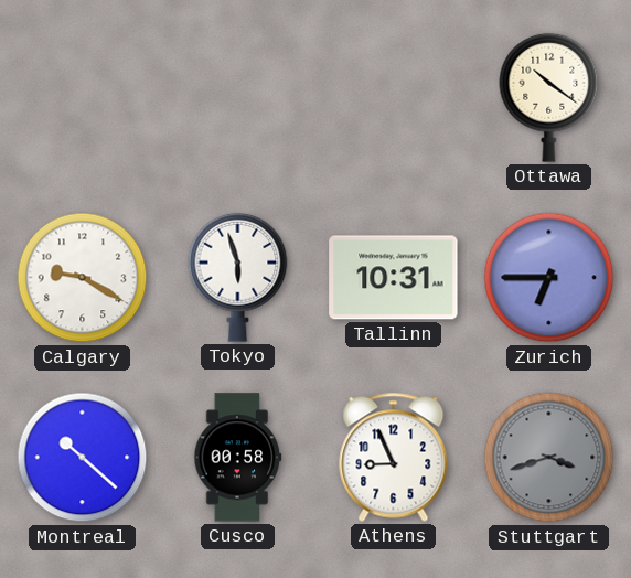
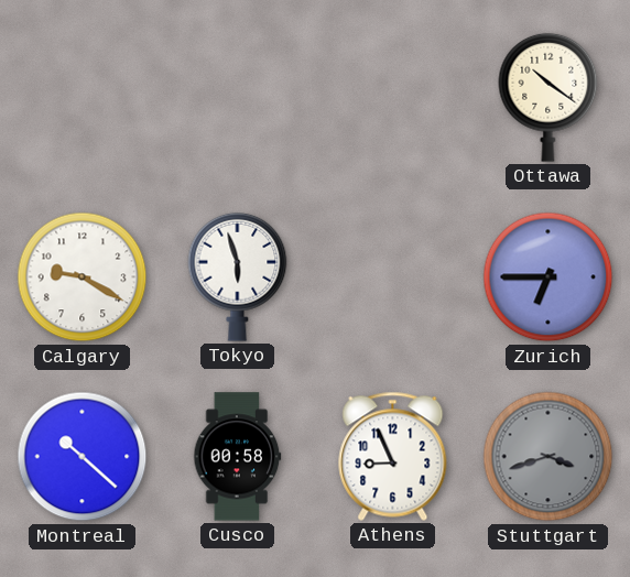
Tallinn: 10:31 -> none (394, 278)
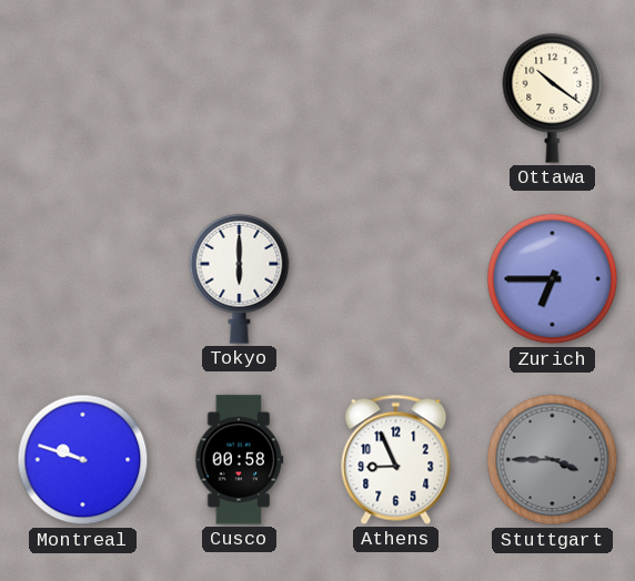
Calgary: 9:20 -> none (83, 277)
Tokyo: 5:57 -> 6:00 (240, 278)
Montreal: 10:22 -> 9:48 (83, 460)
Stuttgart: 3:42 -> 3:45 (553, 460)
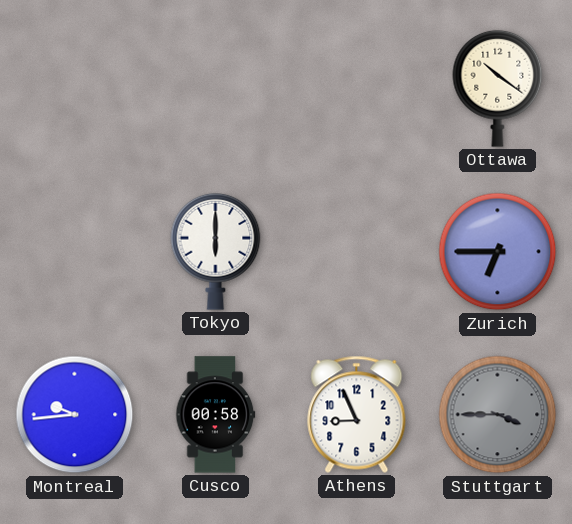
Montreal: 9:48 -> 9:44 (75, 415)
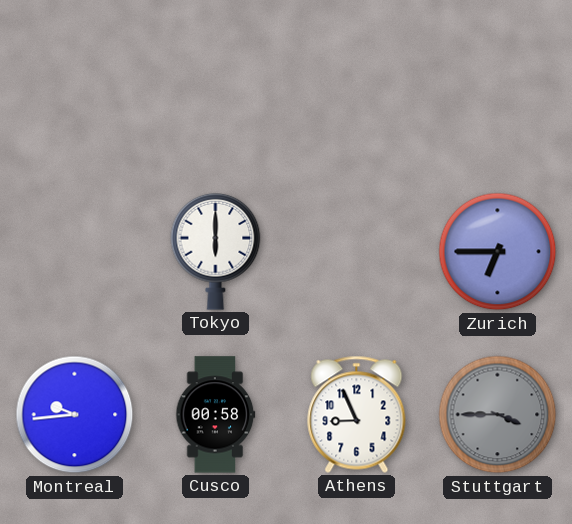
Ottawa: 10:21 -> none (498, 88)
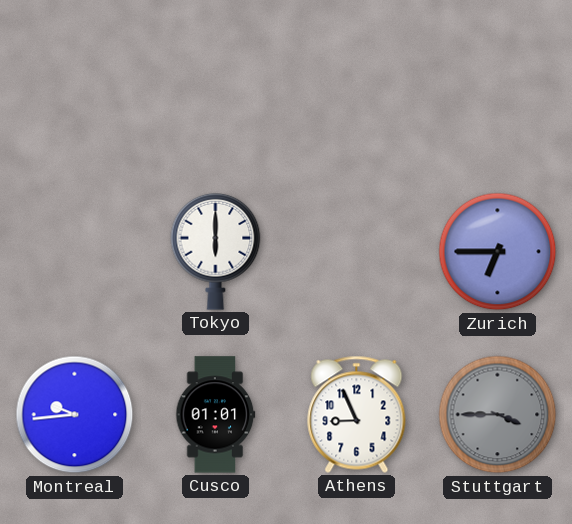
Cusco: 00:58 -> 01:01 (216, 415)
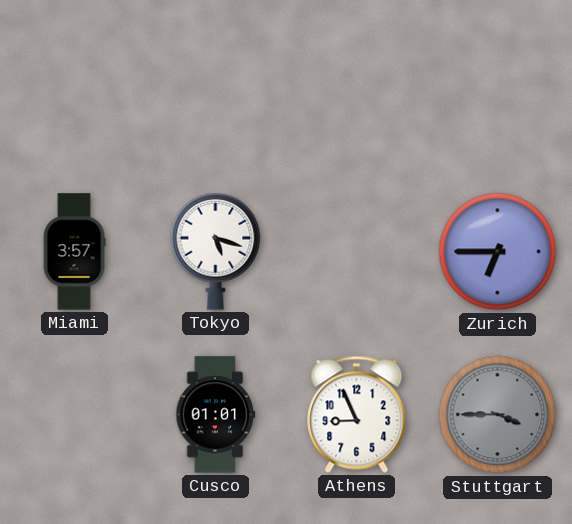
Miami: none -> 3:57 (74, 252)
Tokyo: 6:00 -> 5:18 (216, 251)
Montreal: 9:44 -> none (75, 415)
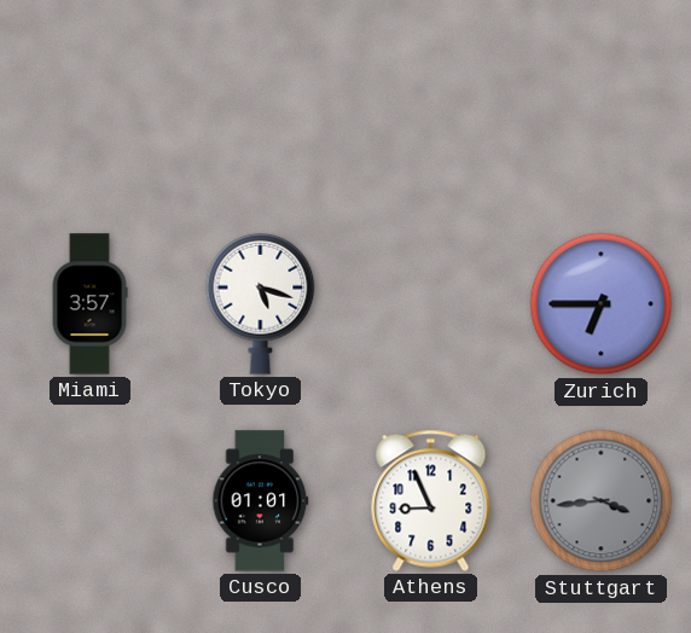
Stuttgart: 3:45 -> 3:44 (602, 501)
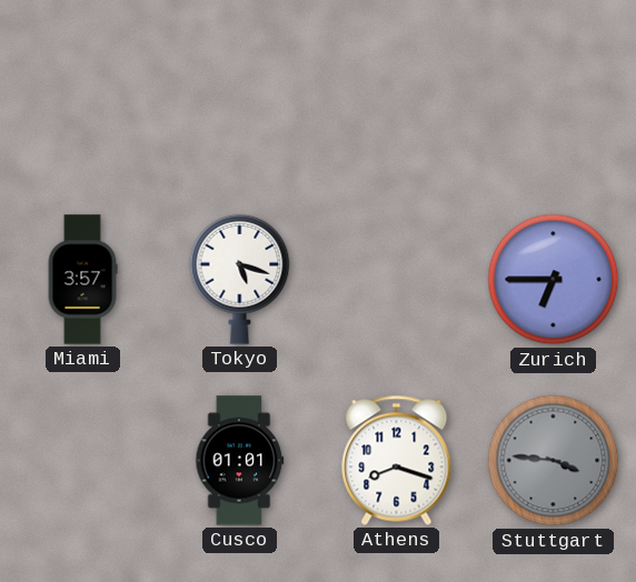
Athens: 8:56 -> 8:18 (397, 460)
Stuttgart: 3:44 -> 3:46 (554, 461)
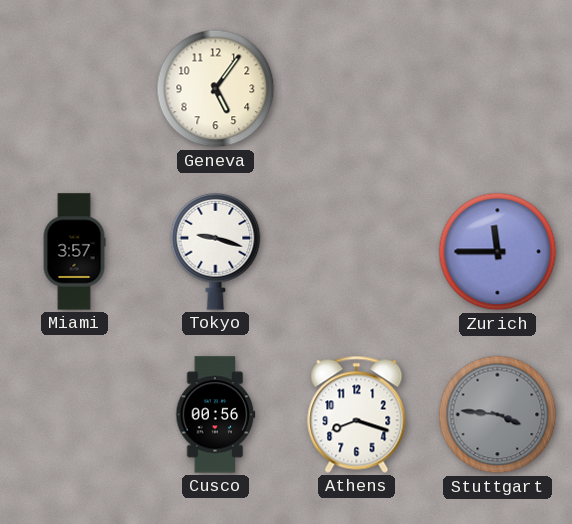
Geneva: none -> 5:06 (216, 89)
Tokyo: 5:18 -> 9:18 (216, 251)
Zurich: 6:45 -> 11:45 (498, 252)
Cusco: 01:01 -> 00:56 (216, 415)
